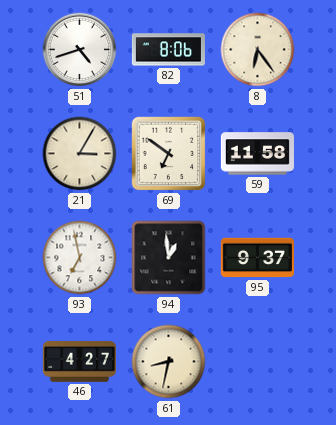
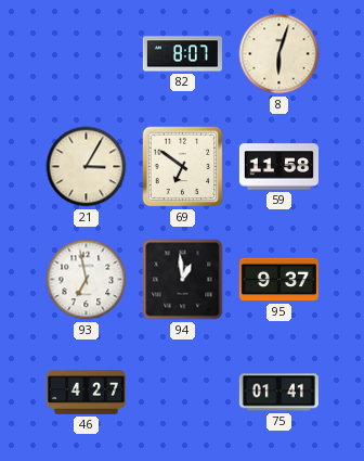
51: 4:42 -> none (80, 50)
82: 8:06 -> 8:07 (182, 54)
8: 6:24 -> 6:03 (279, 54)
61: 8:32 -> none (169, 362)
75: none -> 01:41 (278, 393)
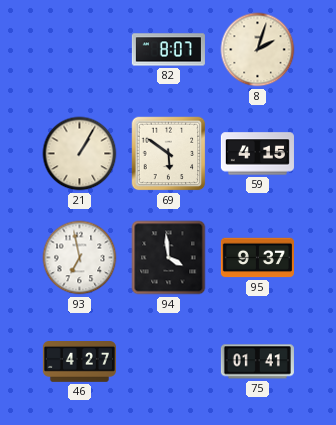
8: 6:03 -> 2:03 (258, 50)
21: 3:05 -> 1:05 (80, 154)
69: 6:51 -> 5:51 (169, 154)
59: 11:58 -> 4:15 (257, 154)
94: 12:59 -> 3:59 (169, 258)
